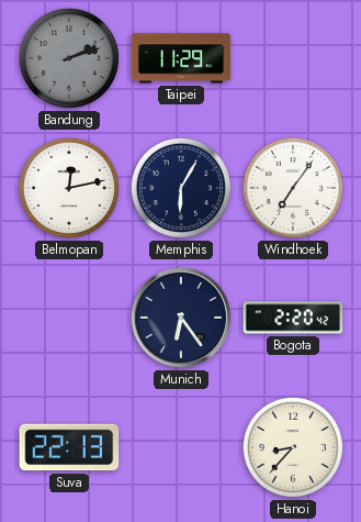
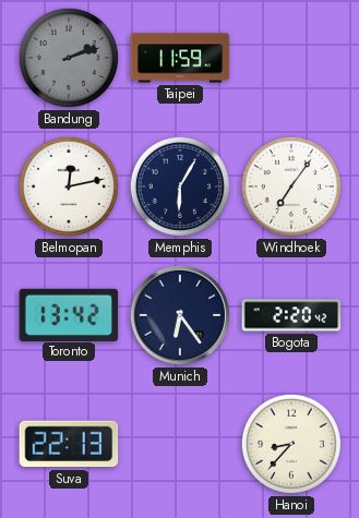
Taipei: 11:29 -> 11:59 (180, 58)
Toronto: none -> 13:42 (69, 314)
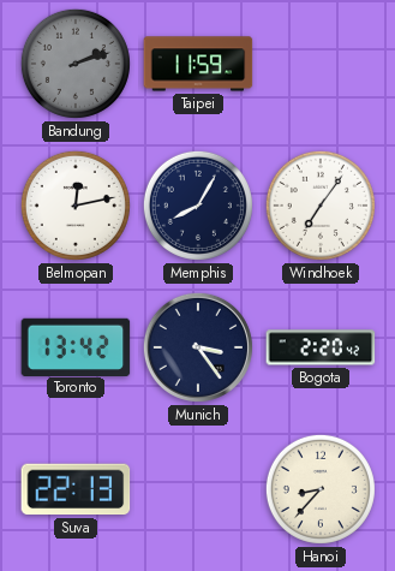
Memphis: 6:05 -> 8:05 (198, 206)
Munich: 6:24 -> 3:24 (198, 347)
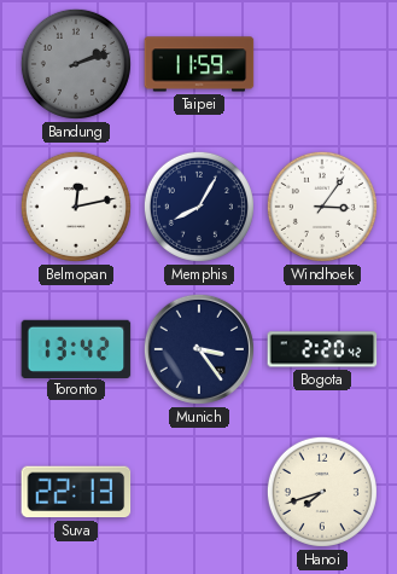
Windhoek: 7:06 -> 3:06 (322, 207)
Hanoi: 8:37 -> 7:42 (322, 492)
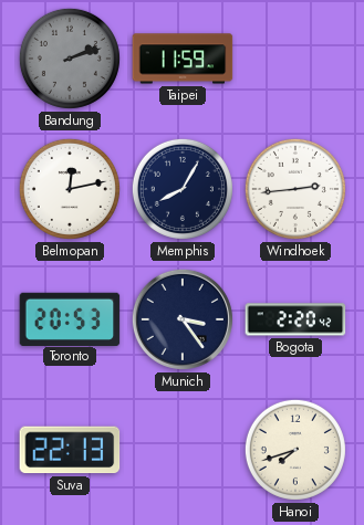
Windhoek: 3:06 -> 2:44 (295, 189)
Toronto: 13:42 -> 20:53 (70, 318)
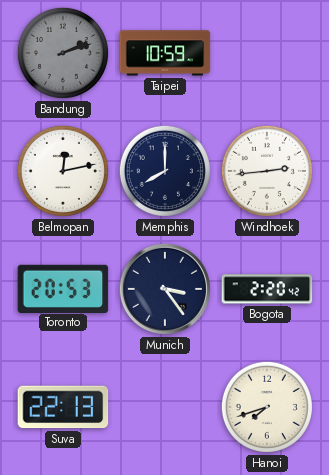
Taipei: 11:59 -> 10:59 (165, 53)
Memphis: 8:05 -> 8:00 (165, 171)
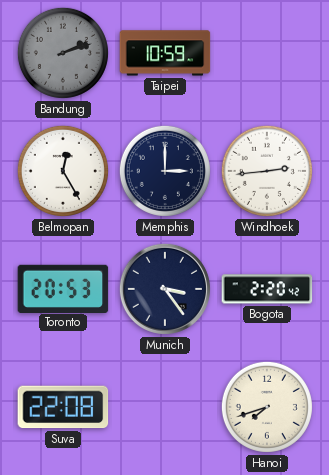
Belmopan: 12:13 -> 12:25 (63, 171)
Memphis: 8:00 -> 3:00 (165, 171)
Suva: 22:13 -> 22:08 (63, 407)
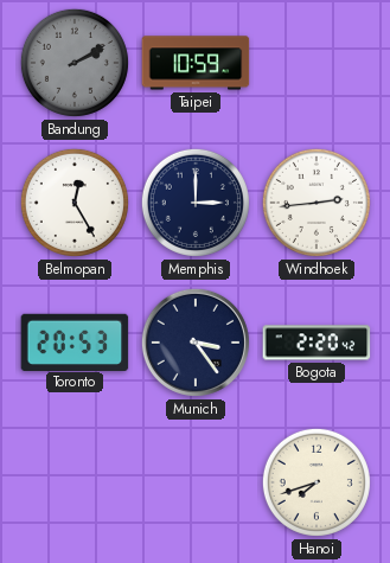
Bandung: 2:12 -> 2:10 (75, 63)
Suva: 22:08 -> none (63, 407)
